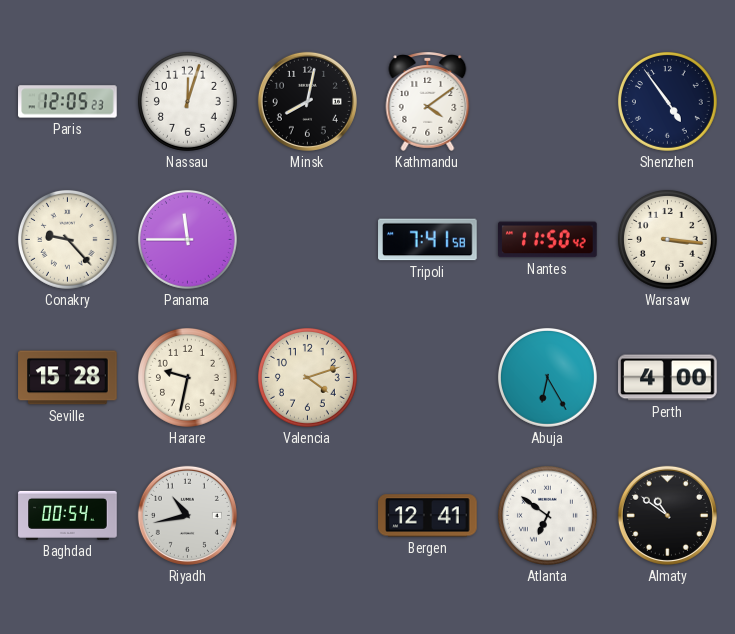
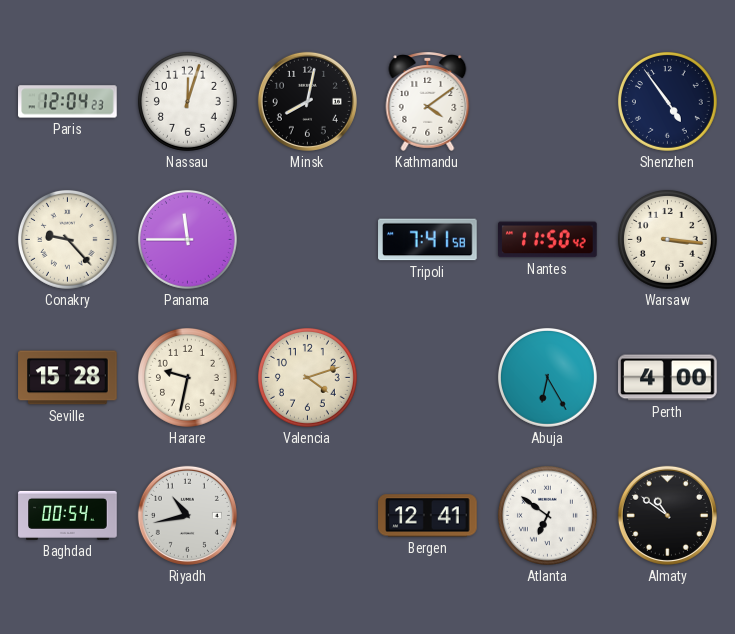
Paris: 12:05 -> 12:04 (68, 102)
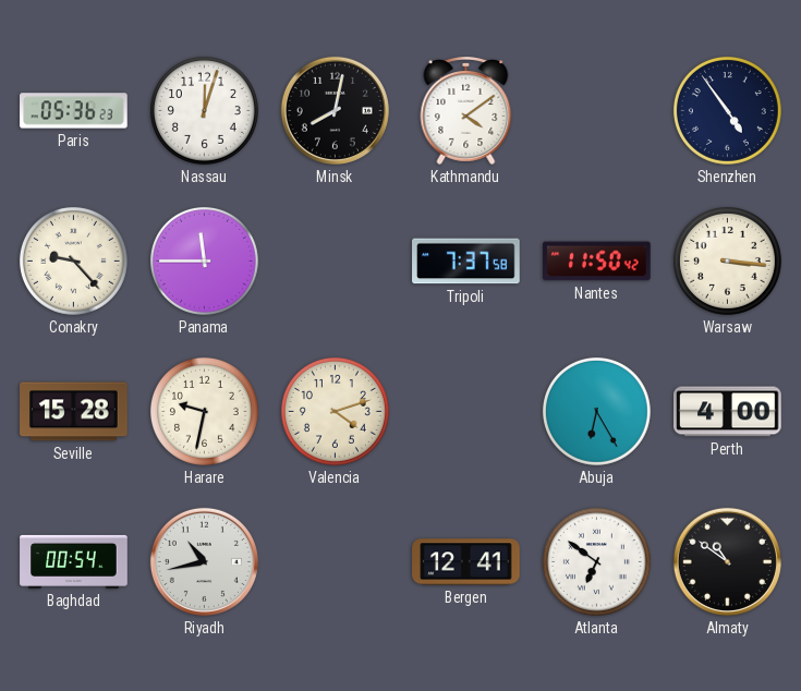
Paris: 12:04 -> 05:36 (74, 111)
Tripoli: 7:41 -> 7:37 (466, 262)
